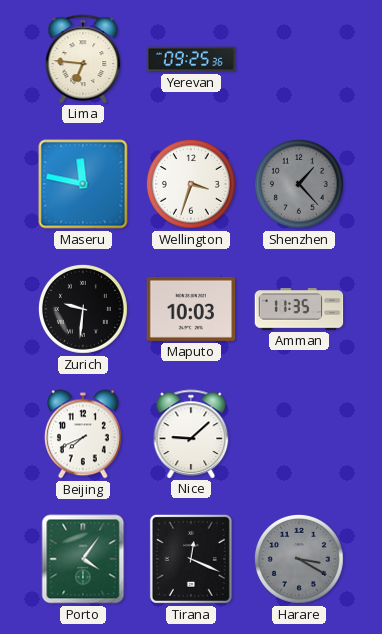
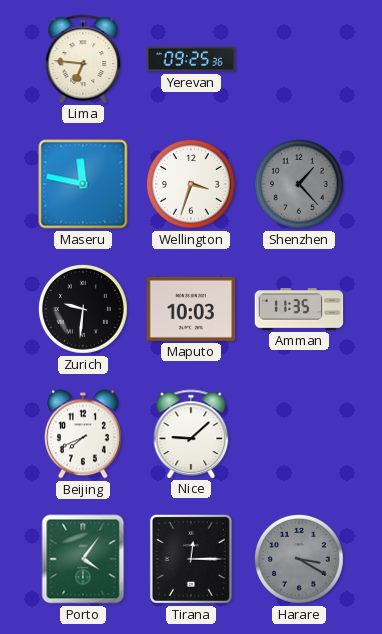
Tirana: 12:19 -> 12:15 (191, 559)
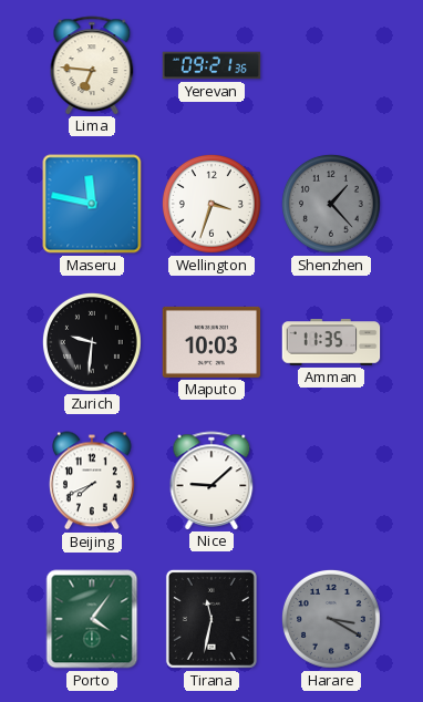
Yerevan: 09:25 -> 09:21 (211, 65)
Tirana: 12:15 -> 11:32 (211, 619)
